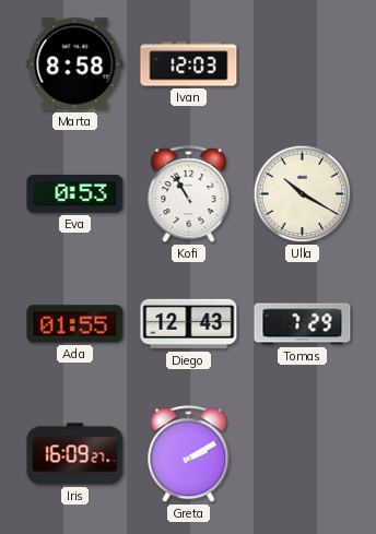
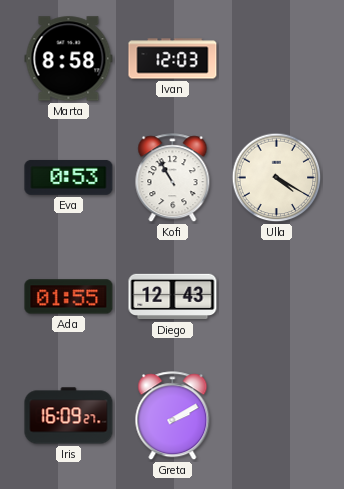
Ulla: 10:20 -> 4:20 (277, 178)
Tomas: 7:29 -> none (303, 324)
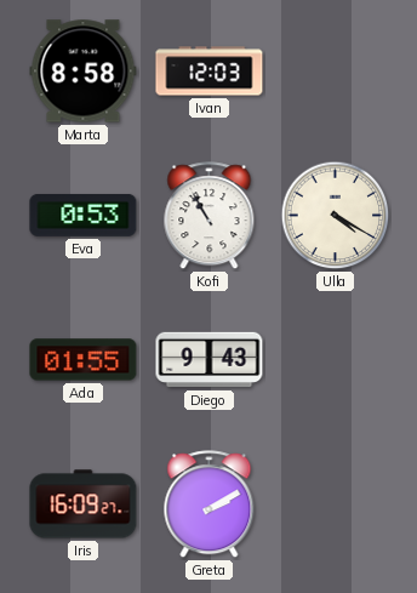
Diego: 12:43 -> 9:43 (210, 360)
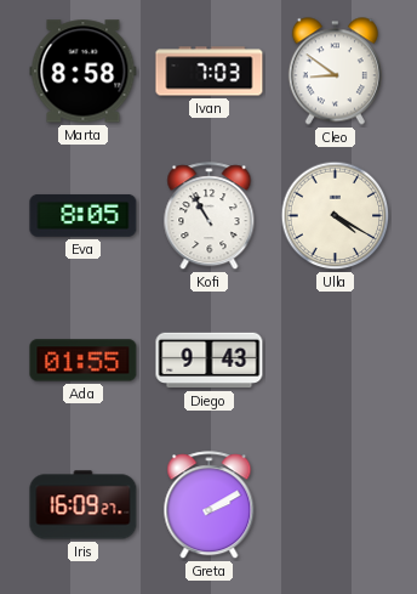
Ivan: 12:03 -> 7:03 (210, 72)
Cleo: none -> 8:51 (335, 72)
Eva: 0:53 -> 8:05 (84, 215)
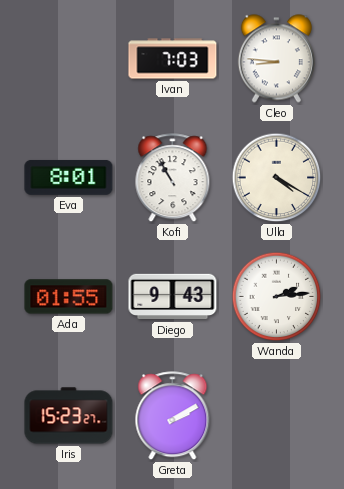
Marta: 8:58 -> none (84, 72)
Cleo: 8:51 -> 8:46 (276, 59)
Eva: 8:05 -> 8:01 (69, 177)
Wanda: none -> 2:14 (277, 297)
Iris: 16:09 -> 15:23 (69, 416)
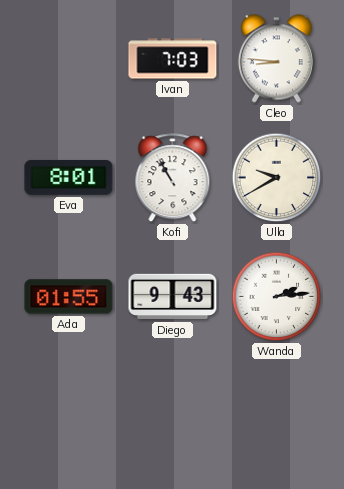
Ulla: 4:20 -> 9:40 (277, 178)
Iris: 15:23 -> none (69, 416)
Greta: 2:10 -> none (173, 416)
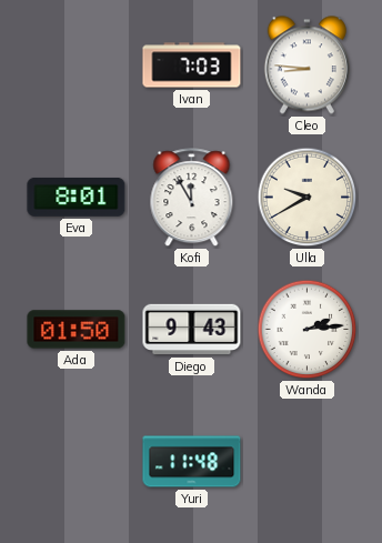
Kofi: 10:55 -> 11:55 (192, 198)
Ada: 01:55 -> 01:50 (77, 330)
Yuri: none -> 11:48 (192, 462)
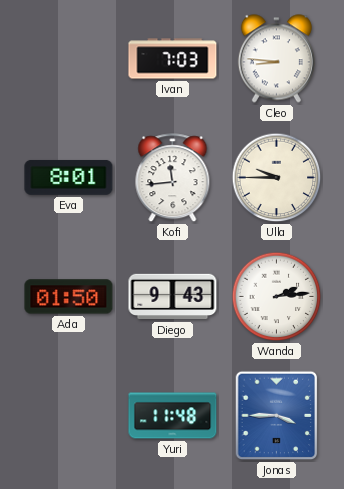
Kofi: 11:55 -> 11:44 (173, 178)
Ulla: 9:40 -> 9:45 (277, 178)
Jonas: none -> 3:45 (277, 416)
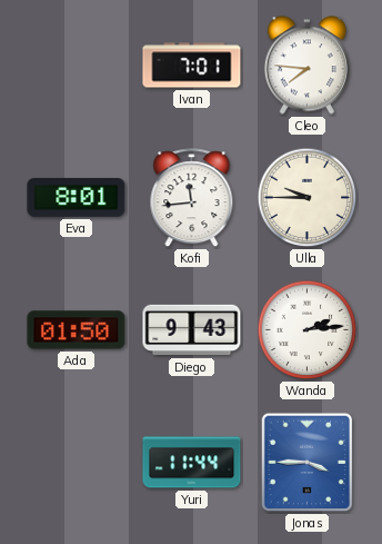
Ivan: 7:03 -> 7:01 (192, 66)
Cleo: 8:46 -> 7:46 (306, 66)
Yuri: 11:48 -> 11:44 (192, 463)
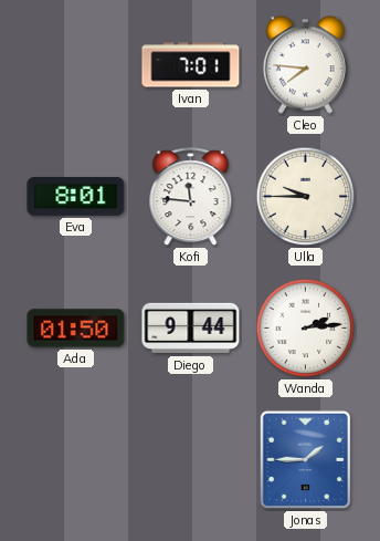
Kofi: 11:44 -> 11:46 (191, 197)
Diego: 9:43 -> 9:44 (191, 329)
Yuri: 11:44 -> none (192, 463)
Jonas: 3:45 -> 1:45 (306, 460)
